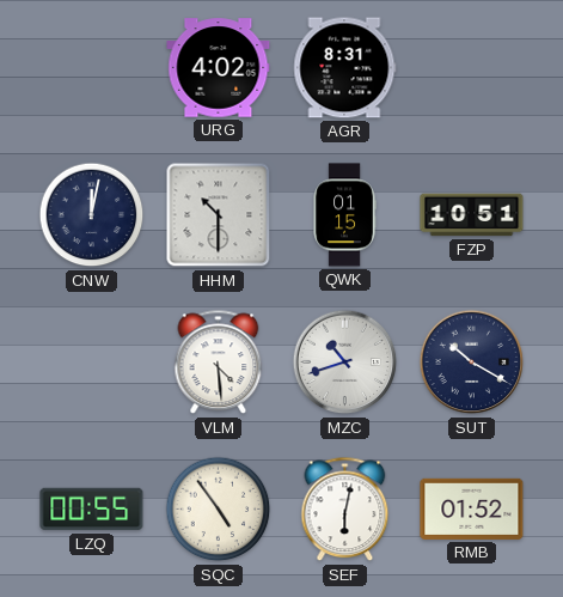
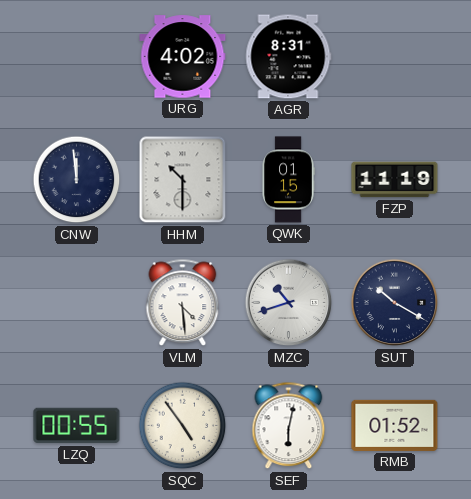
CNW: 12:02 -> 11:59 (77, 180)
FZP: 10:51 -> 11:19 (395, 180)
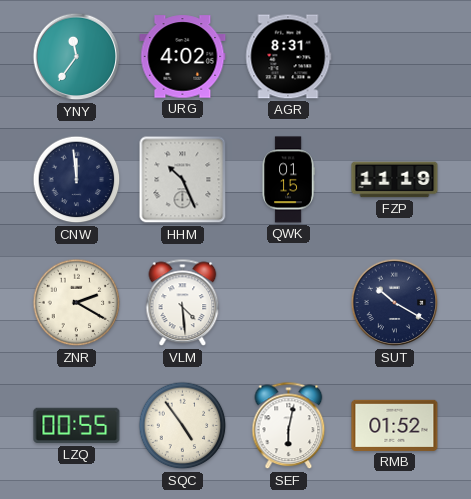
YNY: none -> 11:36 (77, 57)
HHM: 10:30 -> 10:26 (183, 180)
ZNR: none -> 2:20 (77, 303)
MZC: 10:42 -> none (289, 303)
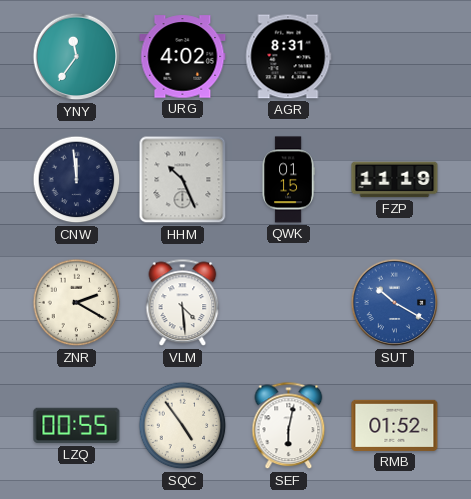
SUT dial: navy -> blue (395, 303)
